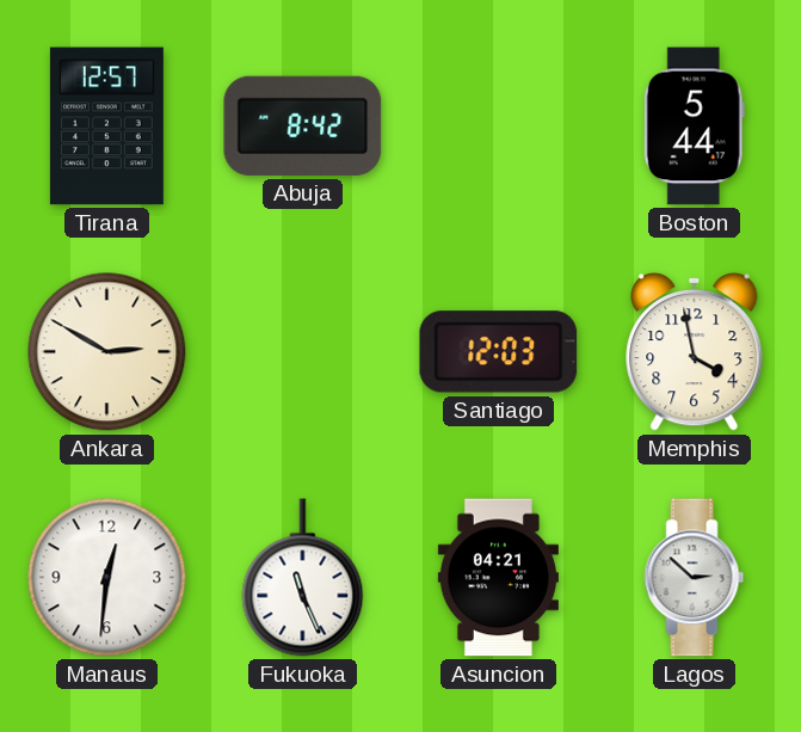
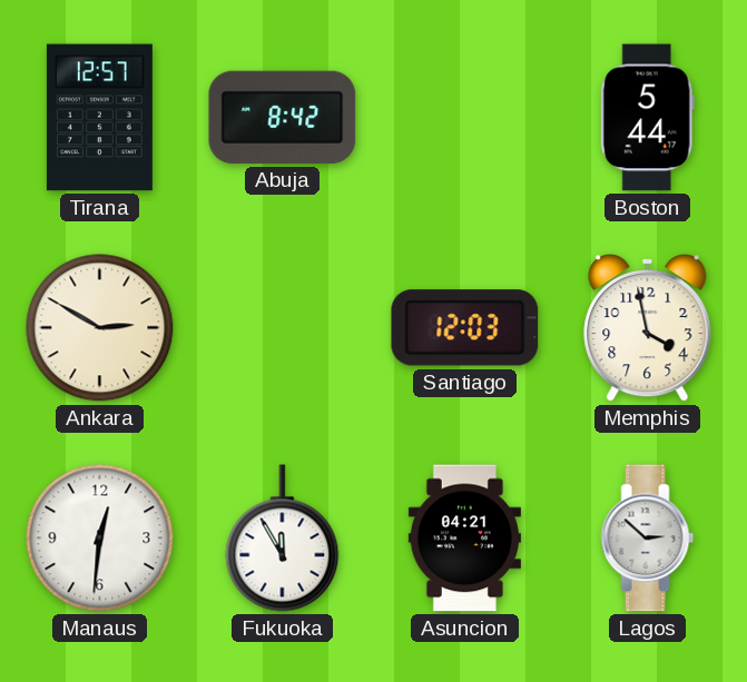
Fukuoka: 11:26 -> 11:55 (283, 538)
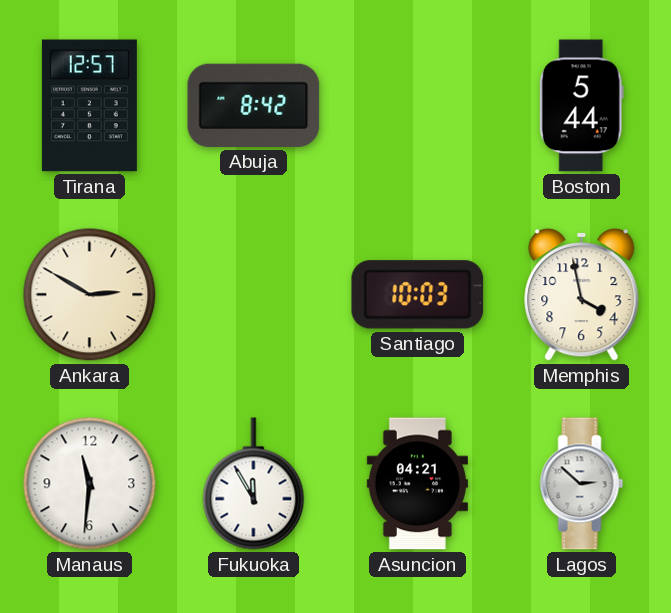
Santiago: 12:03 -> 10:03 (418, 295)
Manaus: 12:31 -> 11:31 (90, 484)
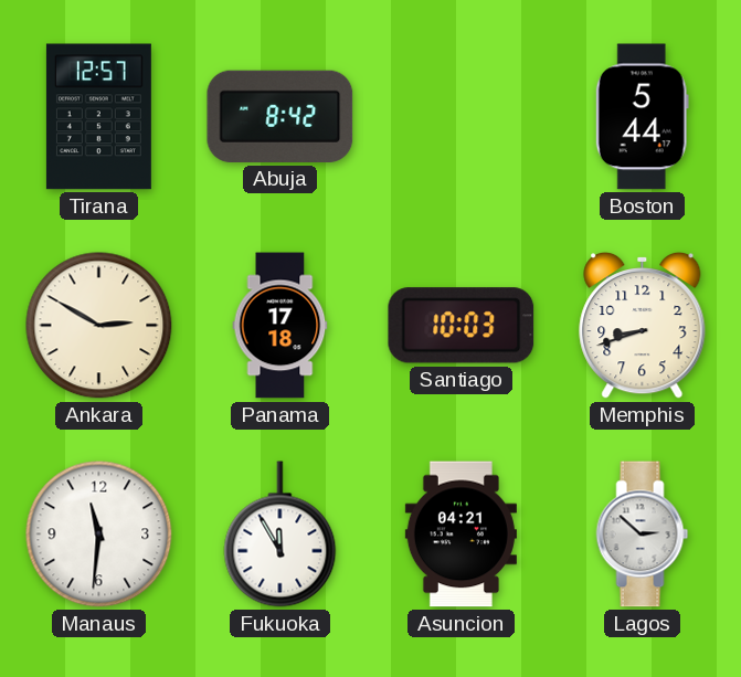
Panama: none -> 17:18 (280, 326)
Memphis: 3:58 -> 8:42 (643, 325)
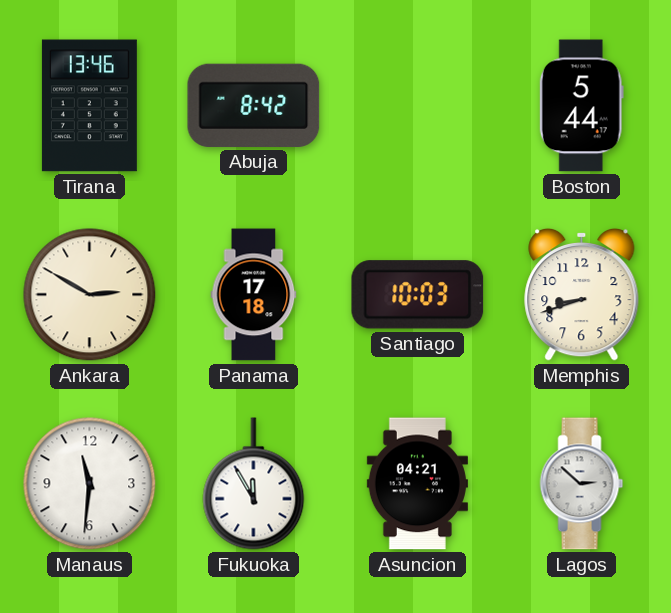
Tirana: 12:57 -> 13:46 (89, 106)
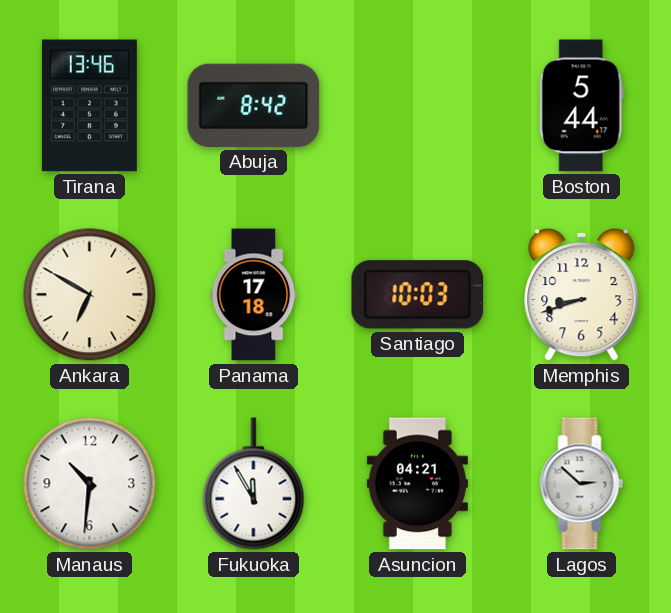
Ankara: 2:50 -> 6:50 (90, 295)
Manaus: 11:31 -> 10:31 (90, 484)
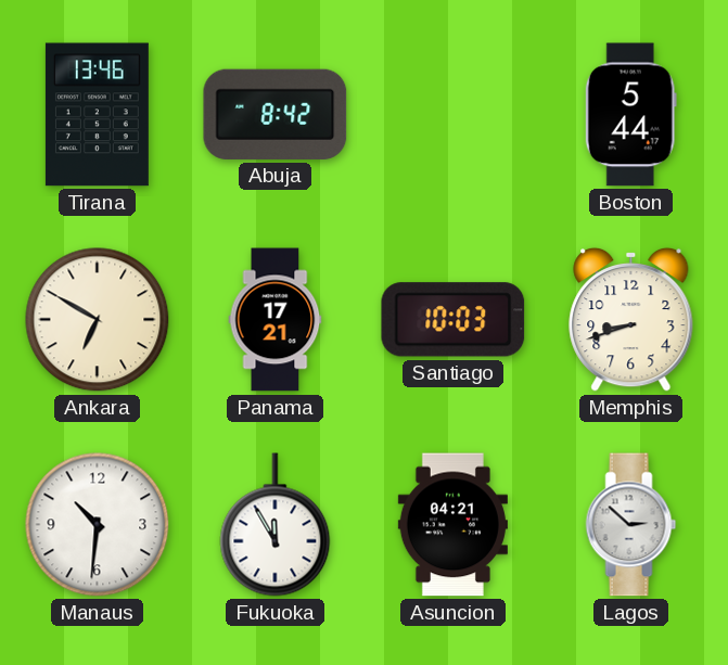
Panama: 17:18 -> 17:21 (276, 320)
